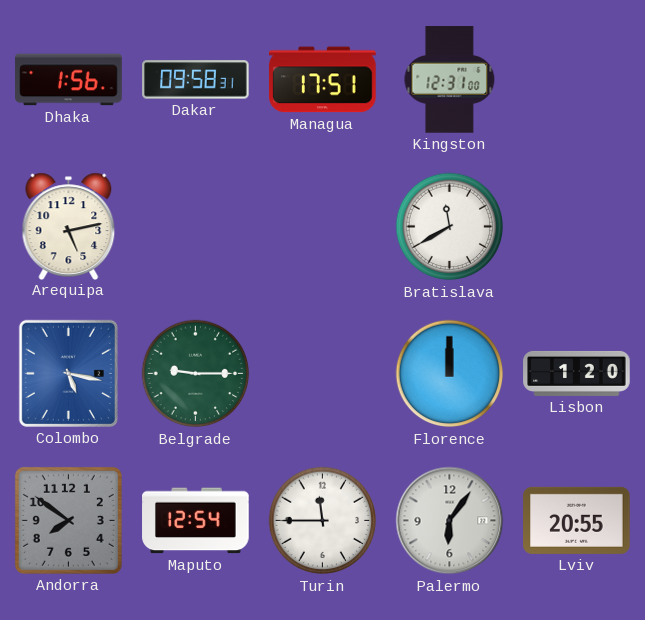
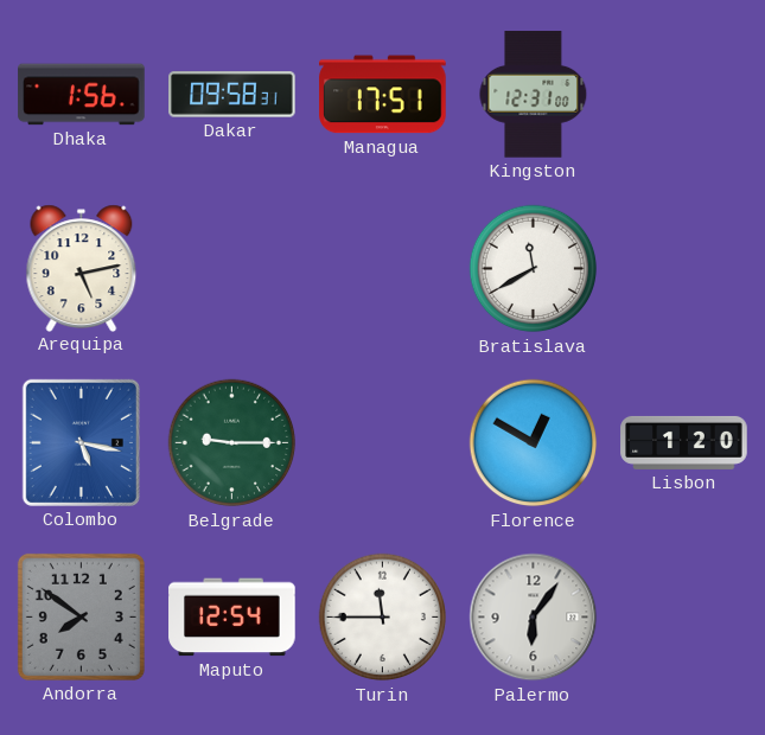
Florence: 12:00 -> 12:50 (534, 443)
Lviv: 20:55 -> none (577, 520)
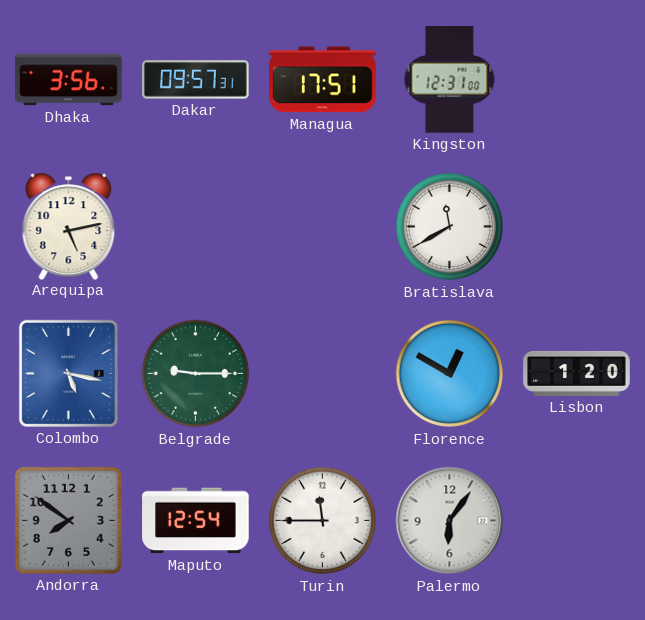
Dhaka: 1:56 -> 3:56 (69, 80)
Dakar: 09:58 -> 09:57 (196, 80)
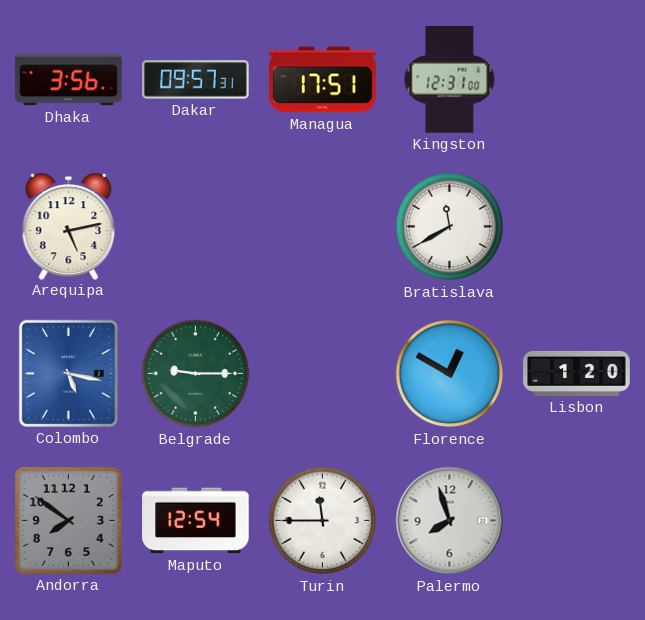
Palermo: 6:06 -> 7:57 (450, 521)
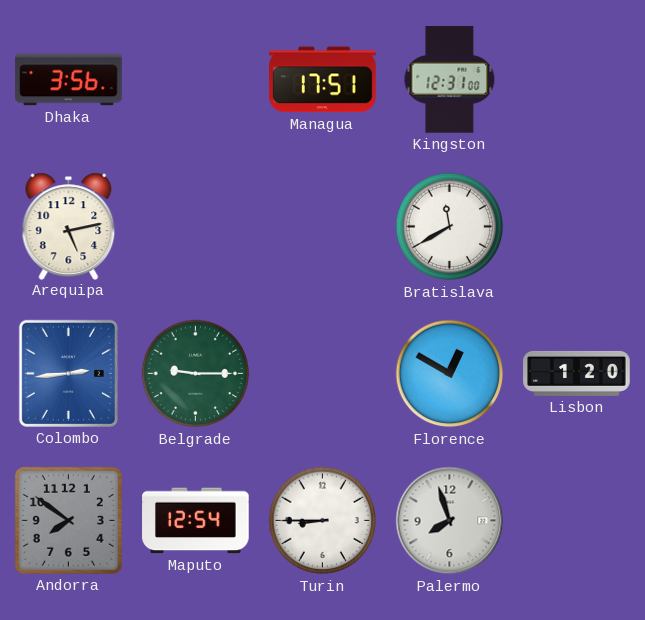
Dakar: 09:57 -> none (196, 80)
Colombo: 5:17 -> 2:44 (68, 373)
Turin: 11:45 -> 8:45 (323, 521)
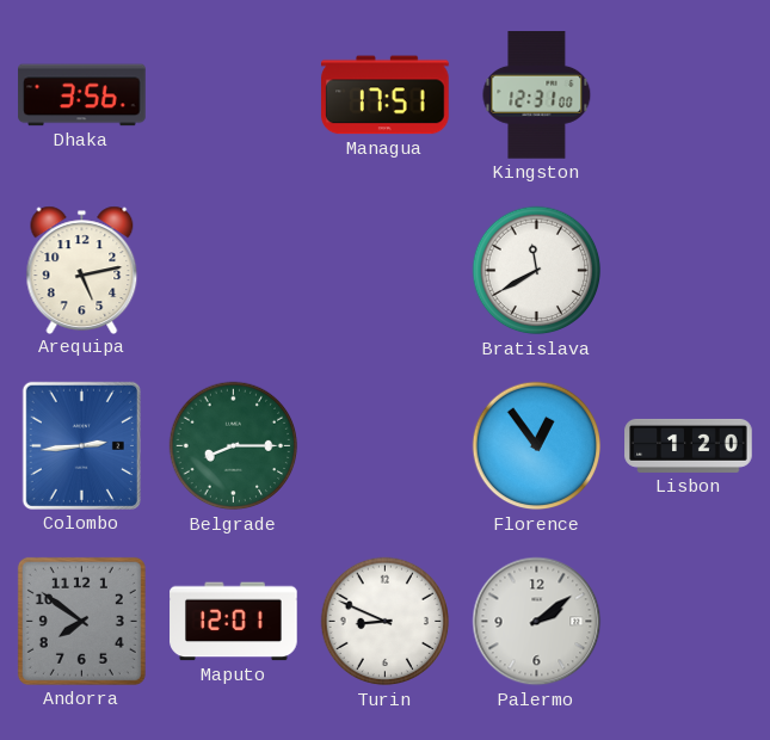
Belgrade: 9:15 -> 8:15 (234, 446)
Florence: 12:50 -> 12:54 (537, 446)
Maputo: 12:54 -> 12:01 (234, 622)
Turin: 8:45 -> 8:49 (386, 622)
Palermo: 7:57 -> 2:09 (537, 622)
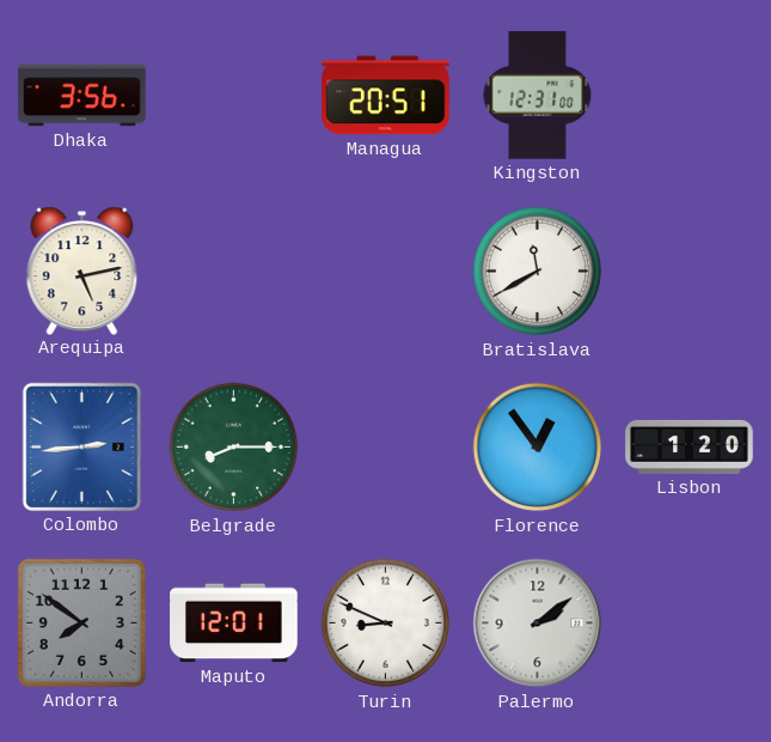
Managua: 17:51 -> 20:51 (386, 96)
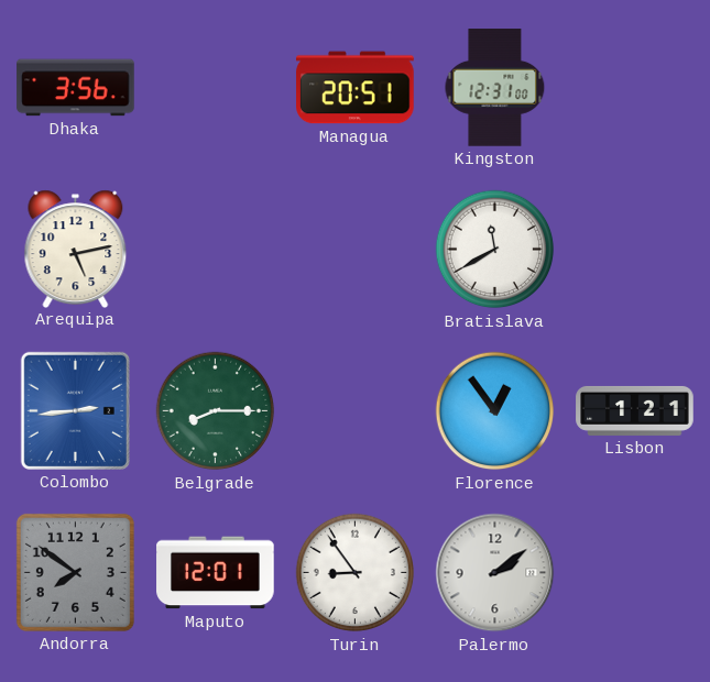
Lisbon: 1:20 -> 1:21 (635, 410)
Turin: 8:49 -> 8:54 (356, 573)
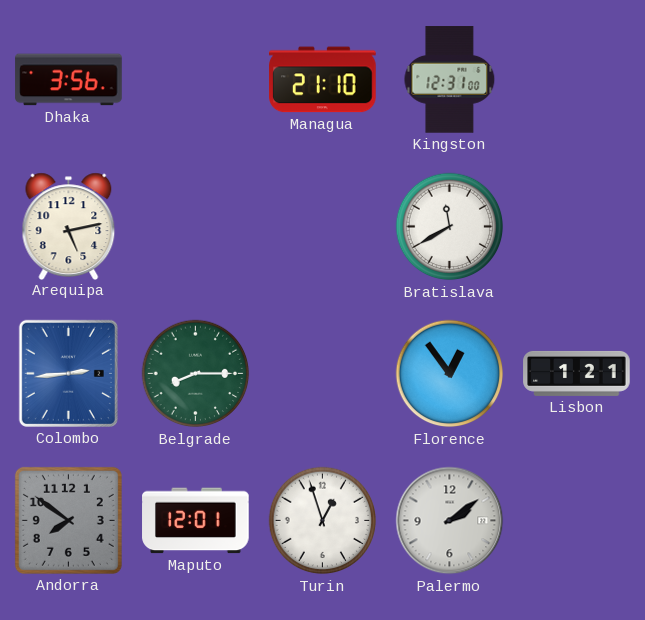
Managua: 20:51 -> 21:10 (323, 80)
Turin: 8:54 -> 12:57 (323, 521)
